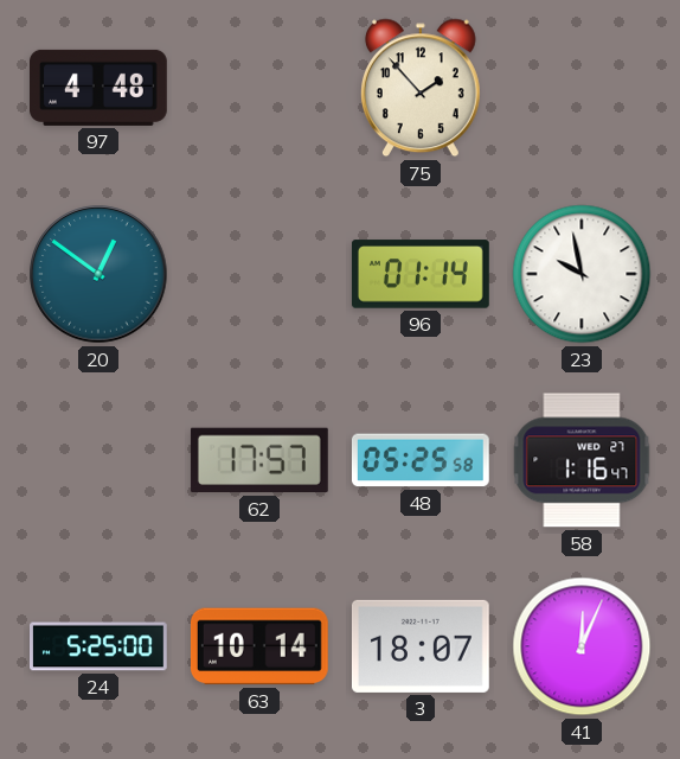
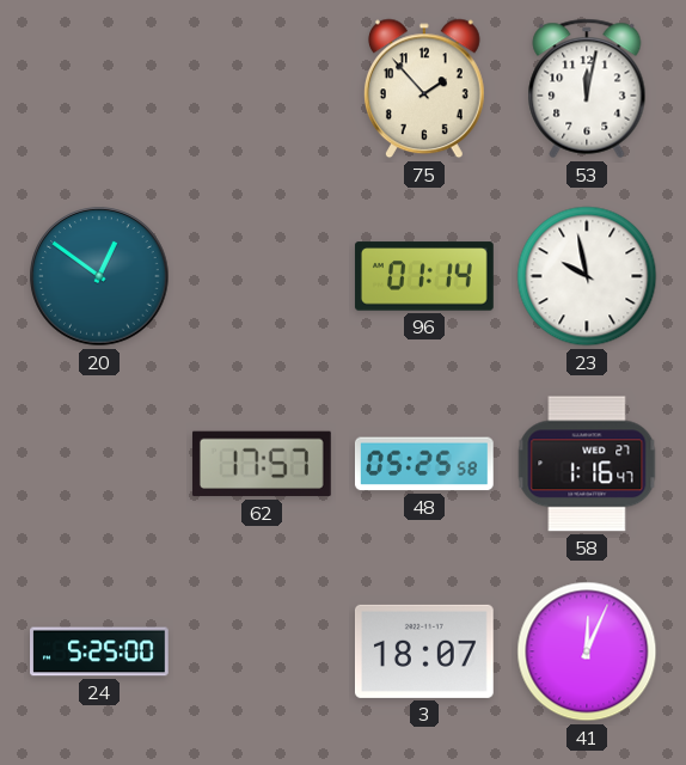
97: 4:48 -> none (100, 88)
53: none -> 12:02 (587, 88)
63: 10:14 -> none (259, 646)
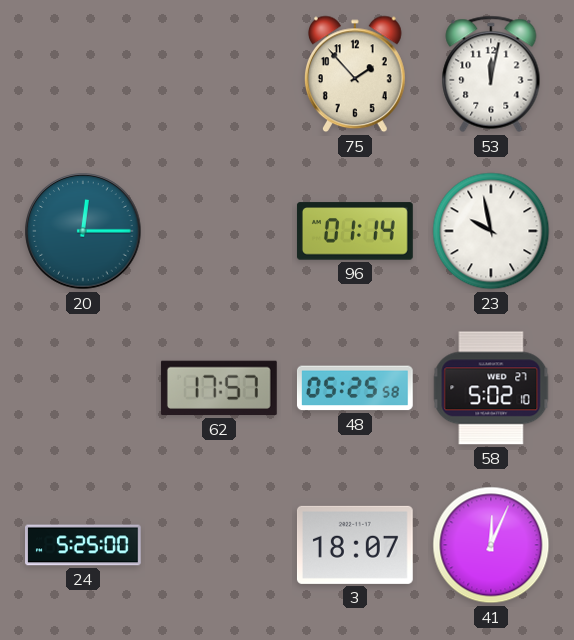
20: 12:51 -> 12:15 (83, 231)
58: 1:16 -> 5:02 (491, 388)
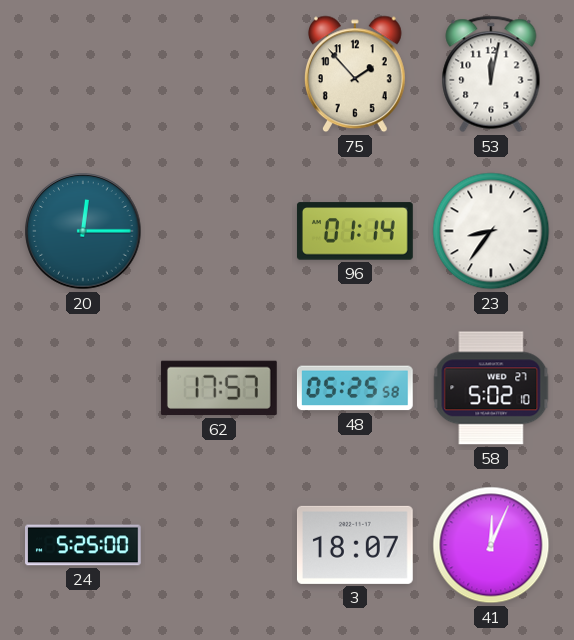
23: 9:58 -> 8:36 (491, 231)
